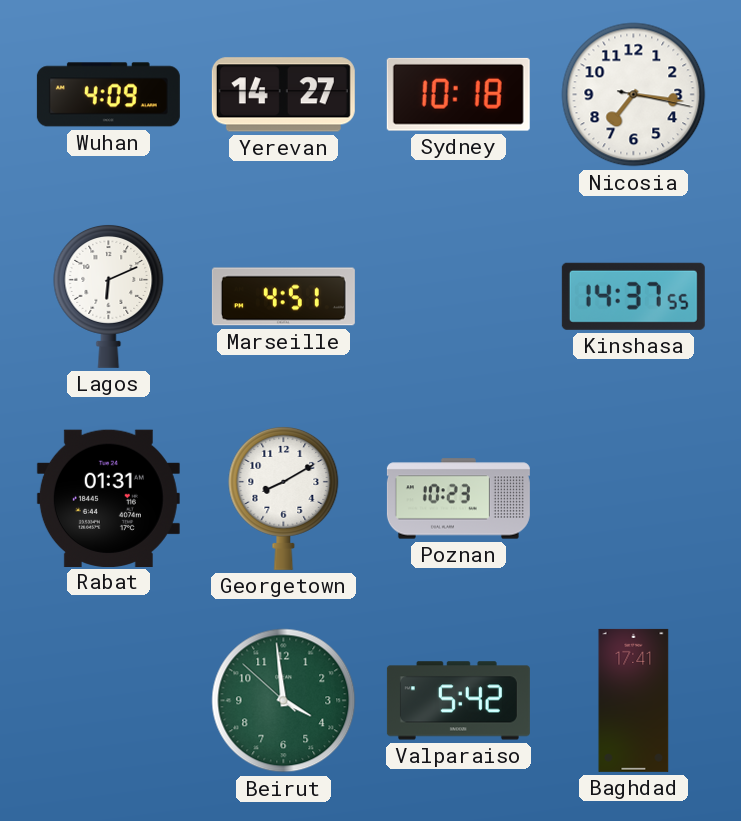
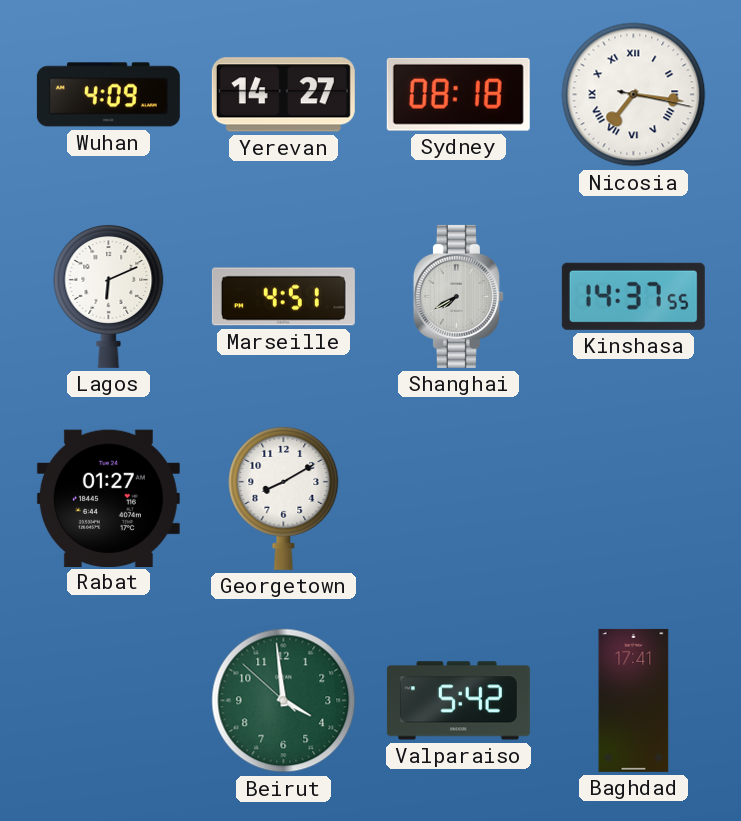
Sydney: 10:18 -> 08:18 (458, 94)
Nicosia numerals: Arabic -> Roman (634, 95)
Shanghai: none -> 7:40 (458, 296)
Rabat: 01:31 -> 01:27 (108, 498)
Poznan: 10:23 -> none (458, 499)
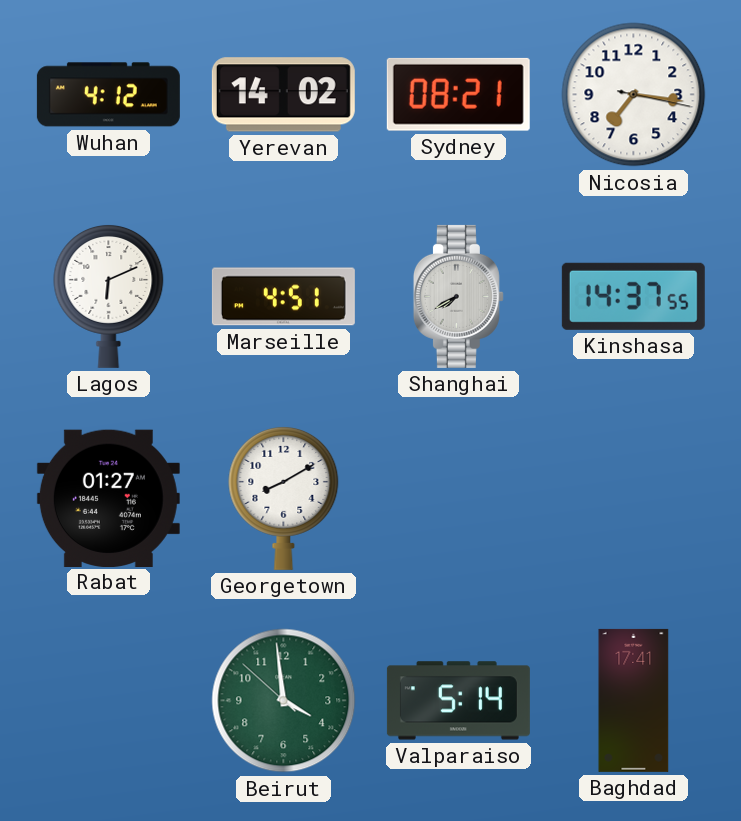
Wuhan: 4:09 -> 4:12 (108, 95)
Yerevan: 14:27 -> 14:02 (283, 95)
Sydney: 08:18 -> 08:21 (458, 94)
Nicosia numerals: Roman -> Arabic (634, 95)
Valparaiso: 5:42 -> 5:14 (458, 701)
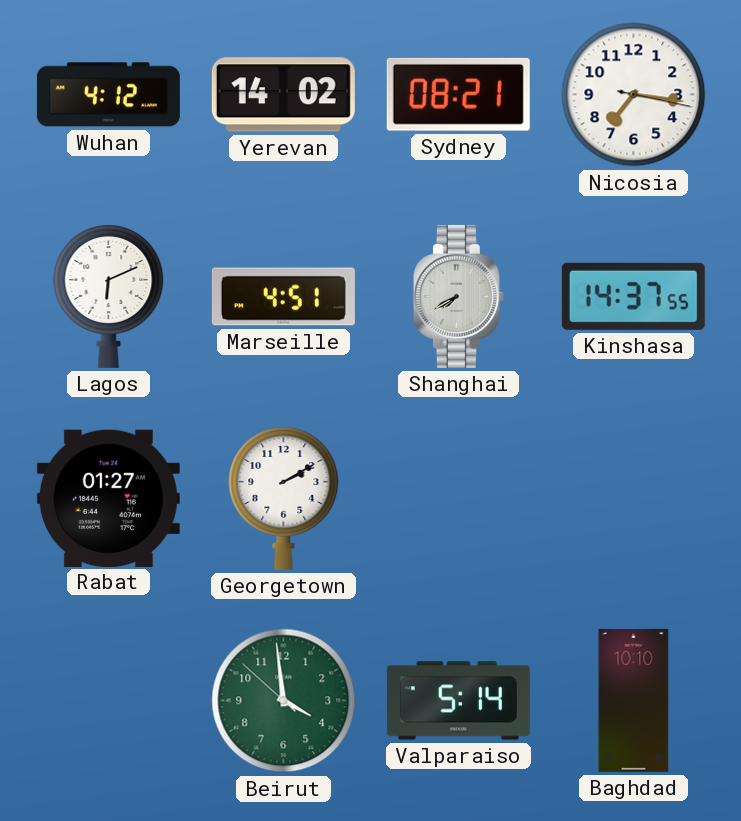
Georgetown: 8:10 -> 2:10 (284, 498)
Baghdad: 17:41 -> 10:10 (634, 700)
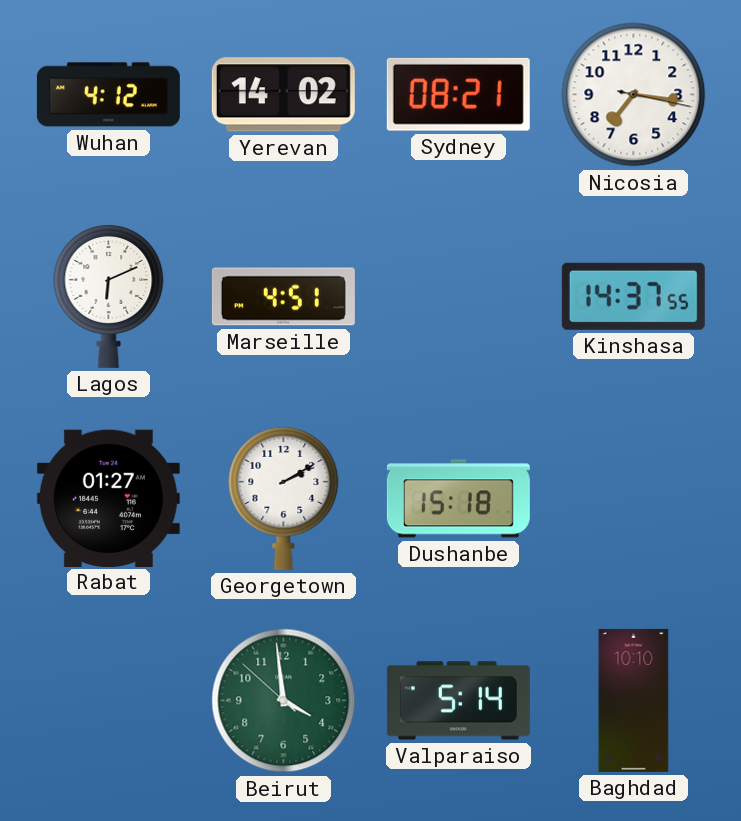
Shanghai: 7:40 -> none (458, 296)
Dushanbe: none -> 15:18 (458, 499)
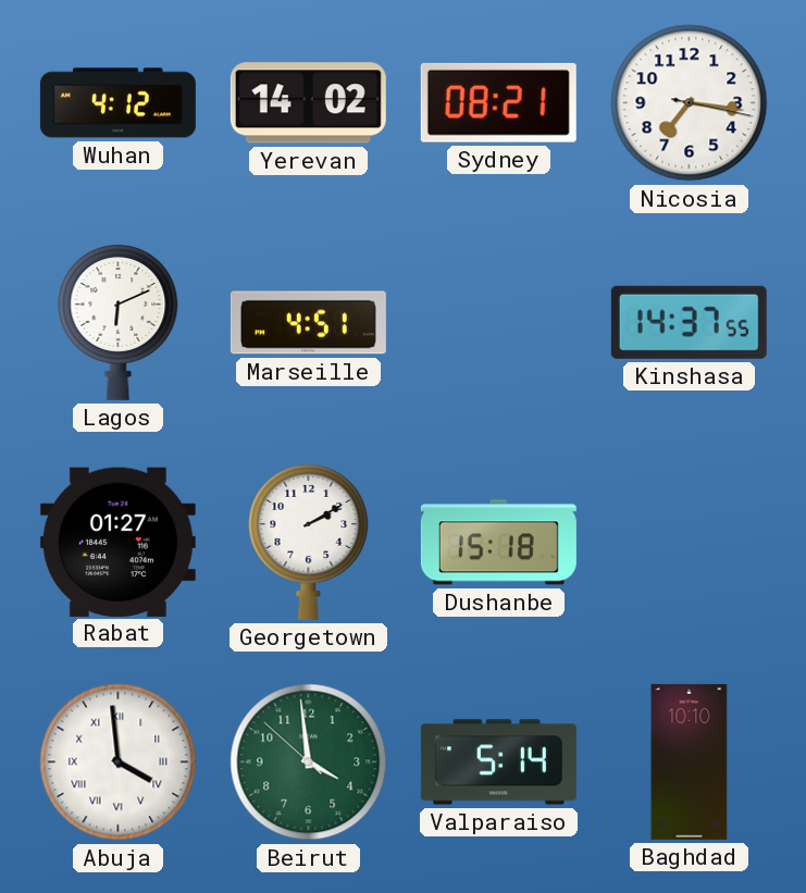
Abuja: none -> 3:59 (119, 762)
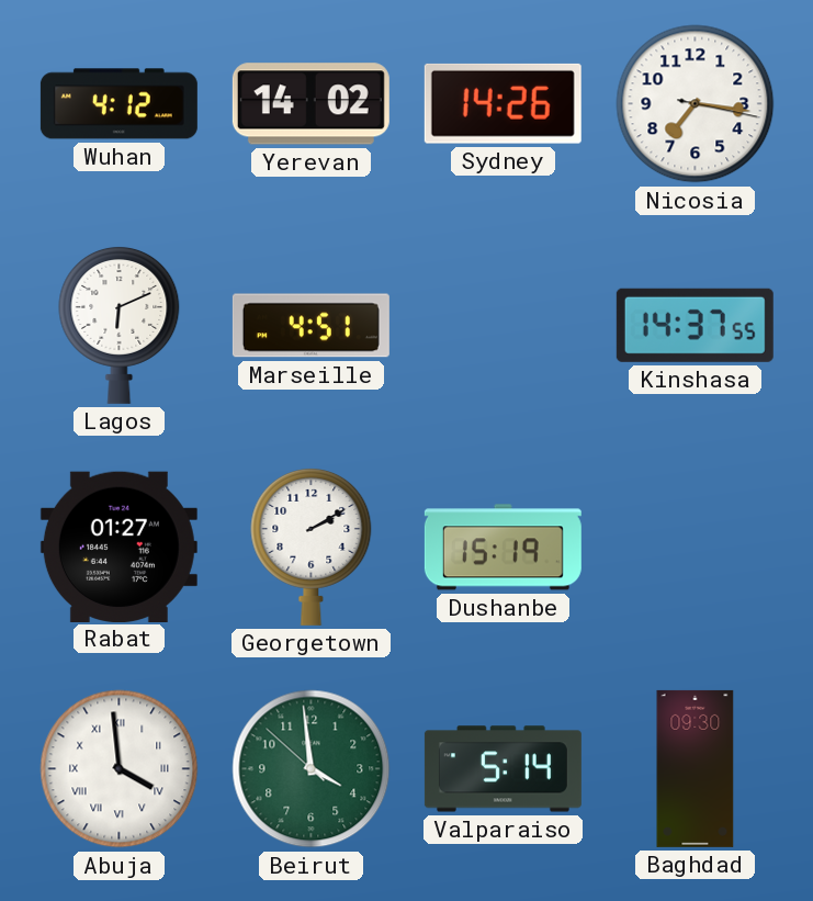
Sydney: 08:21 -> 14:26 (503, 103)
Dushanbe: 15:18 -> 15:19 (503, 548)
Baghdad: 10:10 -> 09:30 (696, 768)
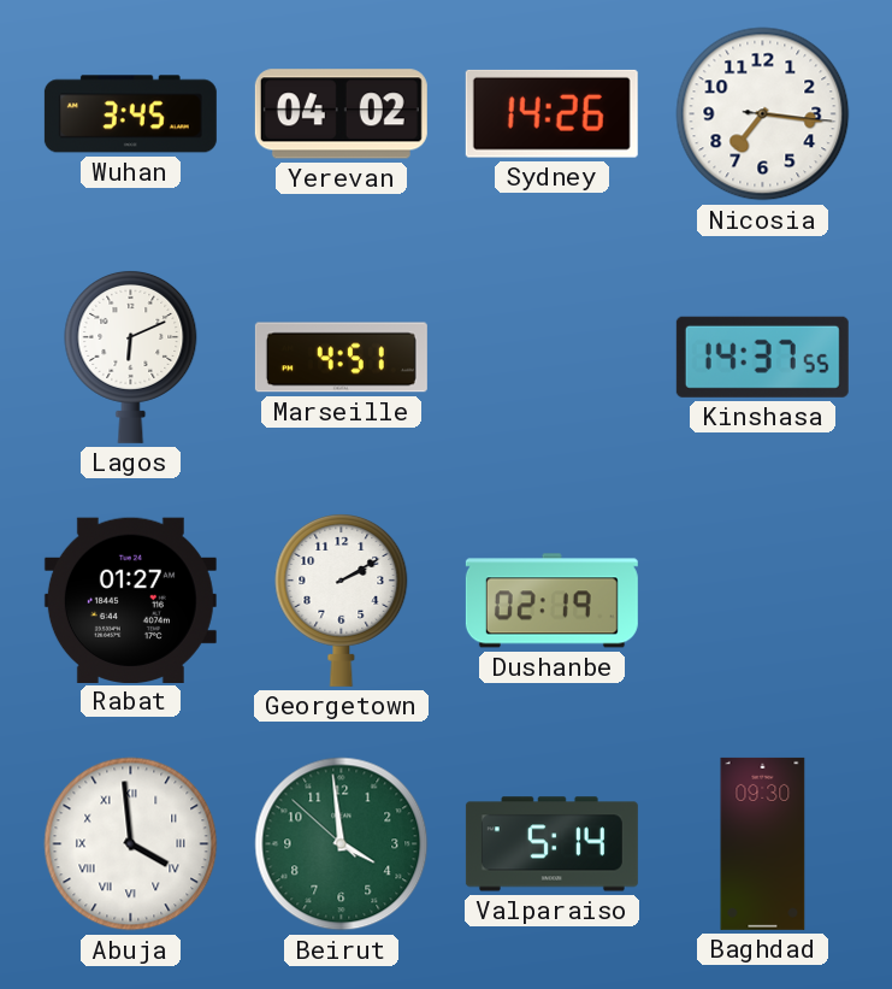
Wuhan: 4:12 -> 3:45 (130, 114)
Yerevan: 14:02 -> 04:02 (341, 114)
Nicosia: 7:16:17 -> 7:16:16 (763, 114)
Dushanbe: 15:19 -> 02:19 (551, 601)
